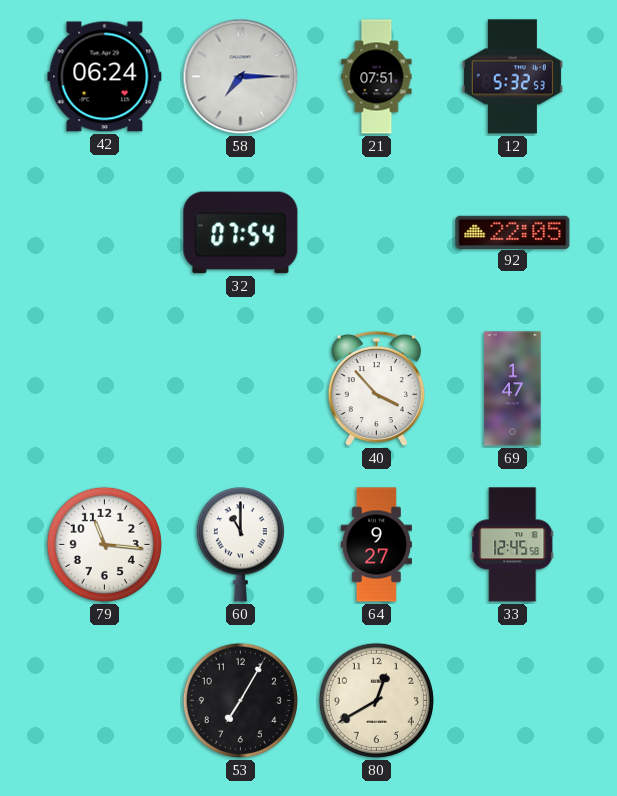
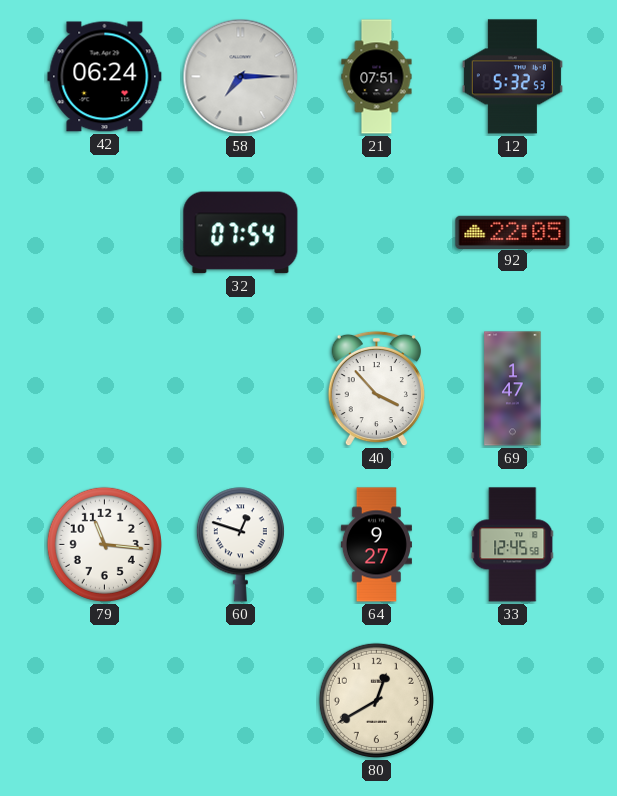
60: 11:00 -> 12:48 (240, 545)
53: 7:05 -> none (240, 700)
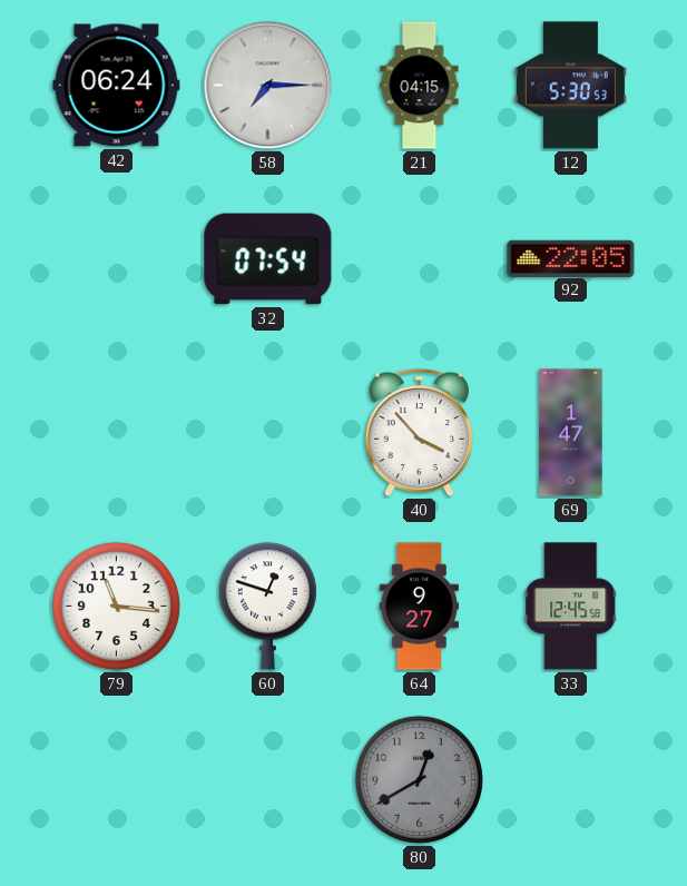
21: 07:51 -> 04:15 (420, 86)
12: 5:32 -> 5:30 (570, 86)
80 dial: cream -> grey (419, 779)
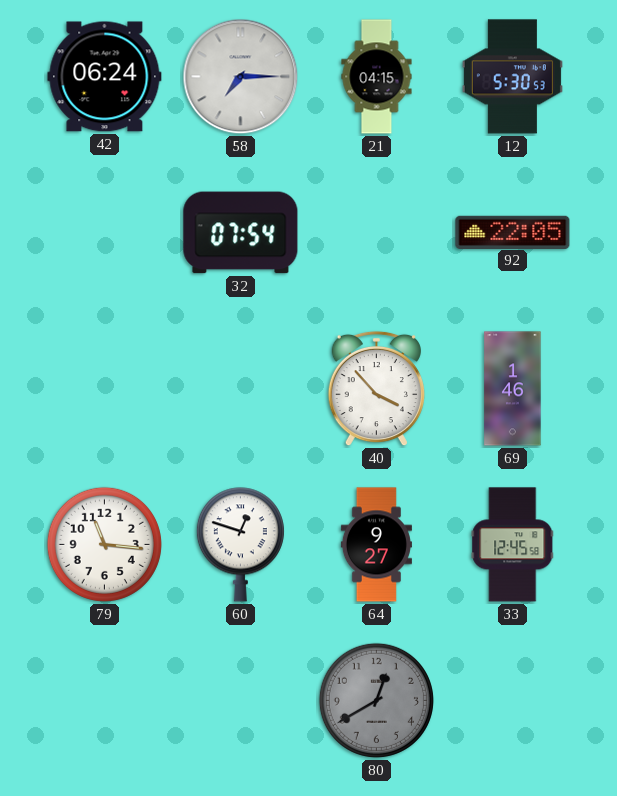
69: 1:47 -> 1:46 (513, 389)
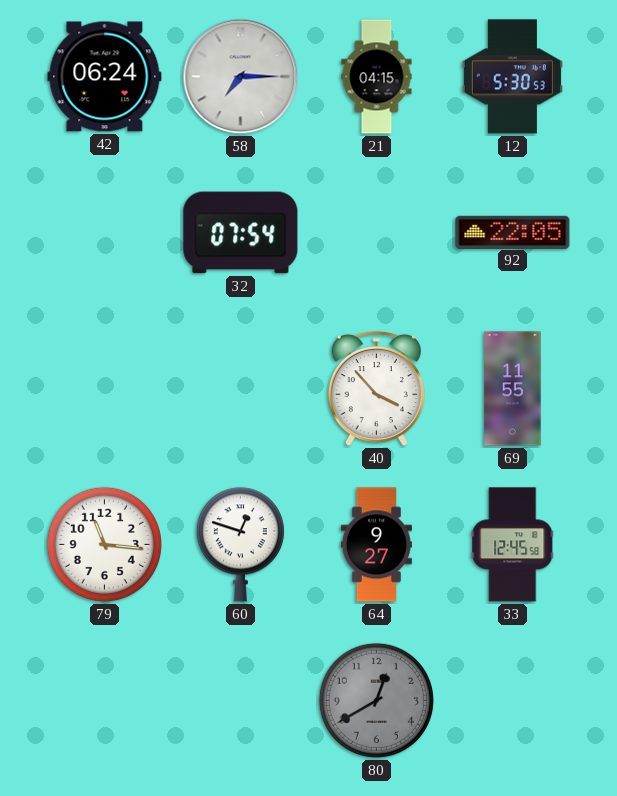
69: 1:46 -> 11:55 (513, 389)
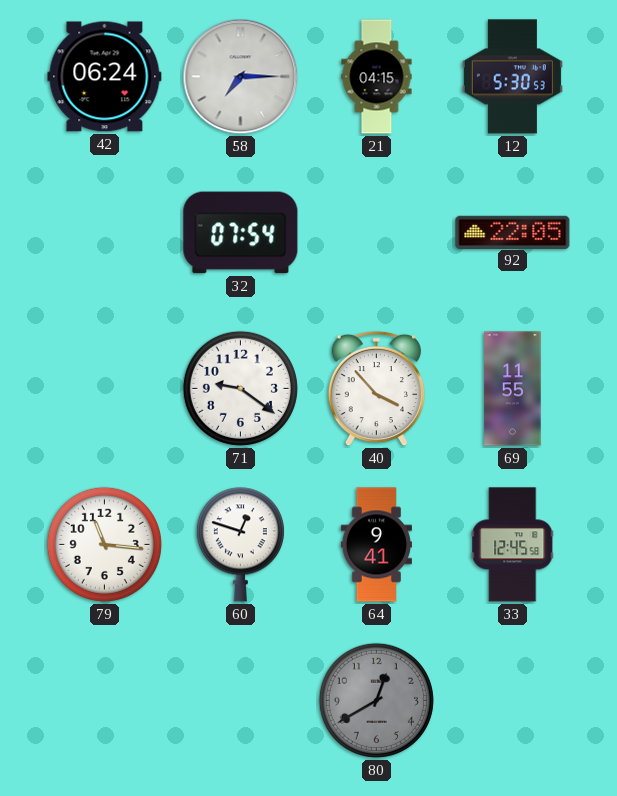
71: none -> 9:21 (240, 388)
64: 9:27 -> 9:41 (376, 545)
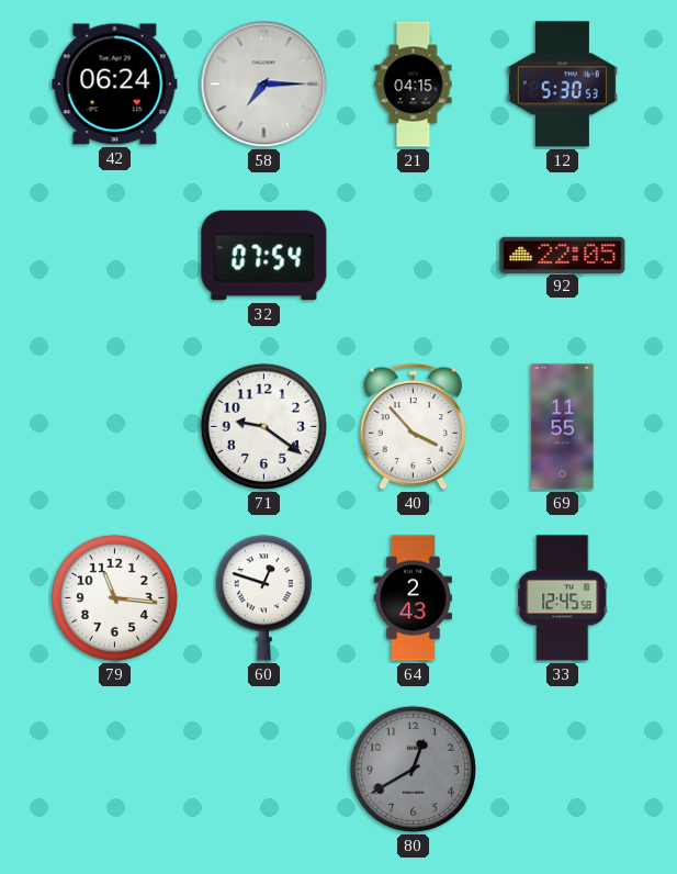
64: 9:41 -> 2:43 (413, 598)
